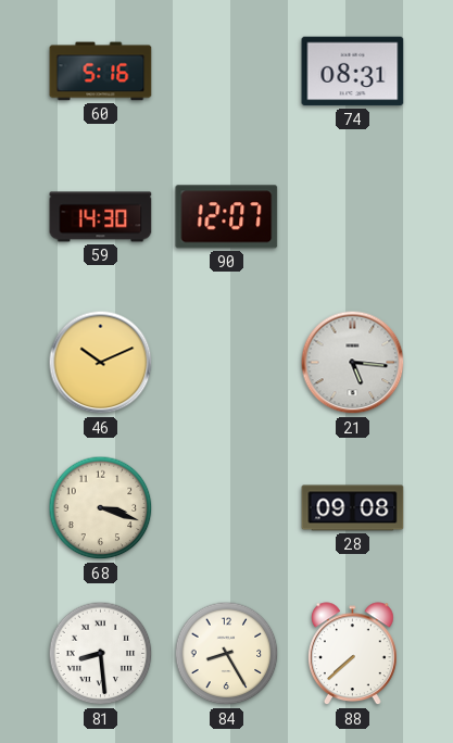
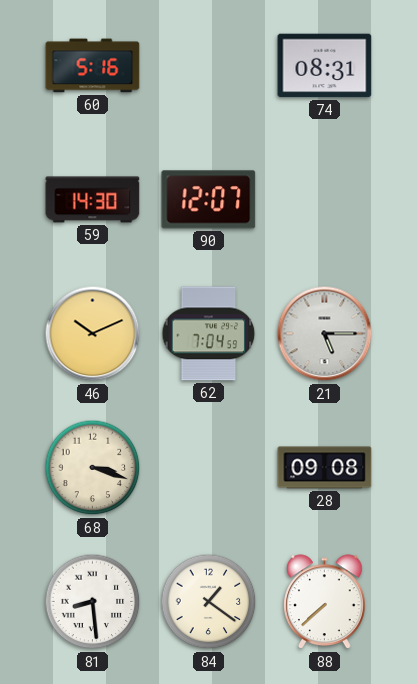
62: none -> 7:04 (209, 334)
21: 5:16 -> 5:15 (325, 334)
84: 8:25 -> 1:21 (209, 602)
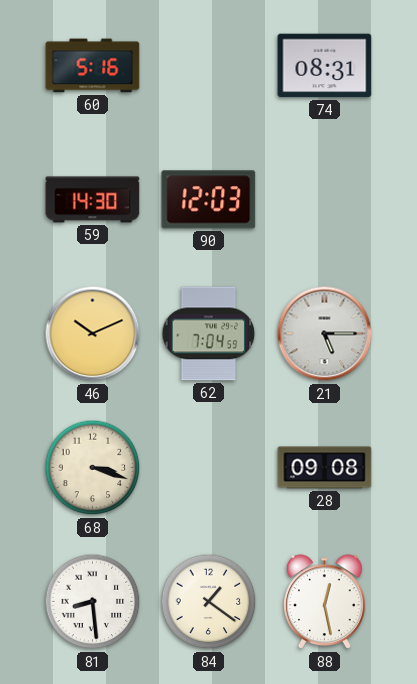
90: 12:07 -> 12:03 (209, 200)
88: 7:38 -> 12:28 (325, 602)
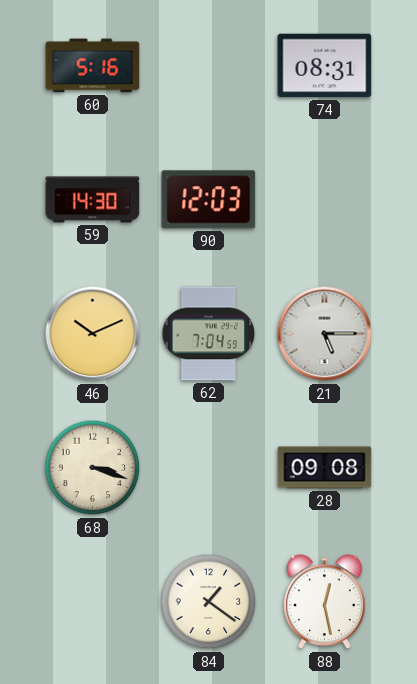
81: 8:29 -> none (93, 602)
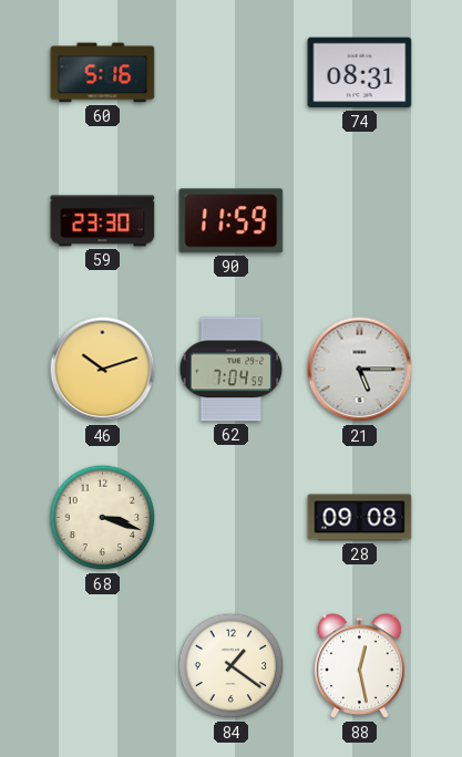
59: 14:30 -> 23:30 (103, 221)
90: 12:03 -> 11:59 (232, 221)
46: 10:11 -> 10:12 (103, 370)
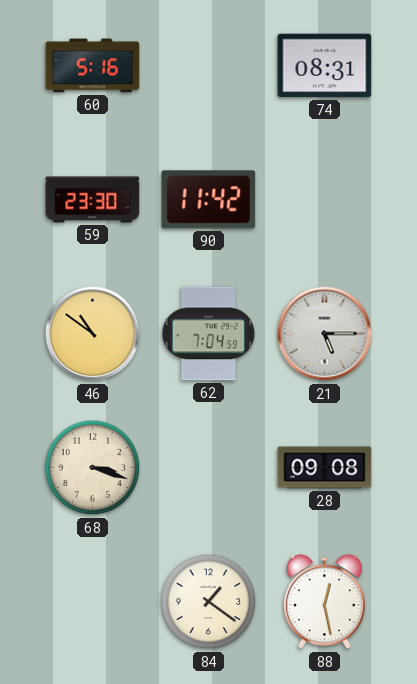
90: 11:59 -> 11:42 (209, 200)
46: 10:12 -> 10:51 (93, 334)
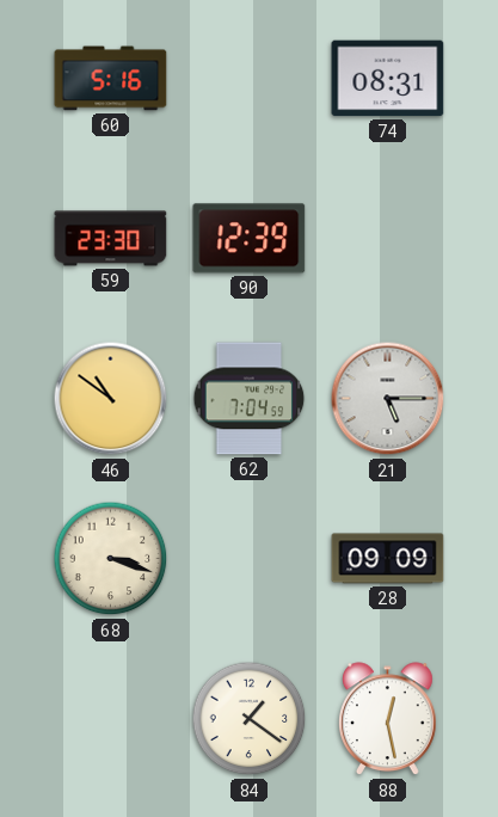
90: 11:42 -> 12:39 (250, 239)
28: 09:08 -> 09:09 (388, 559)
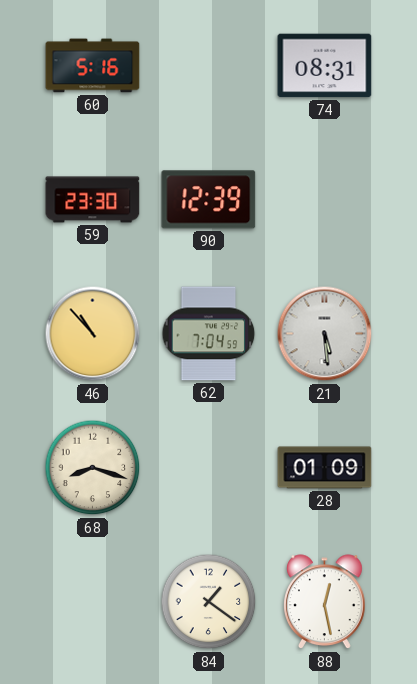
46: 10:51 -> 10:53 (93, 334)
21: 5:15 -> 5:29 (325, 334)
68: 3:18 -> 8:18 (93, 468)
28: 09:09 -> 01:09 (325, 468)
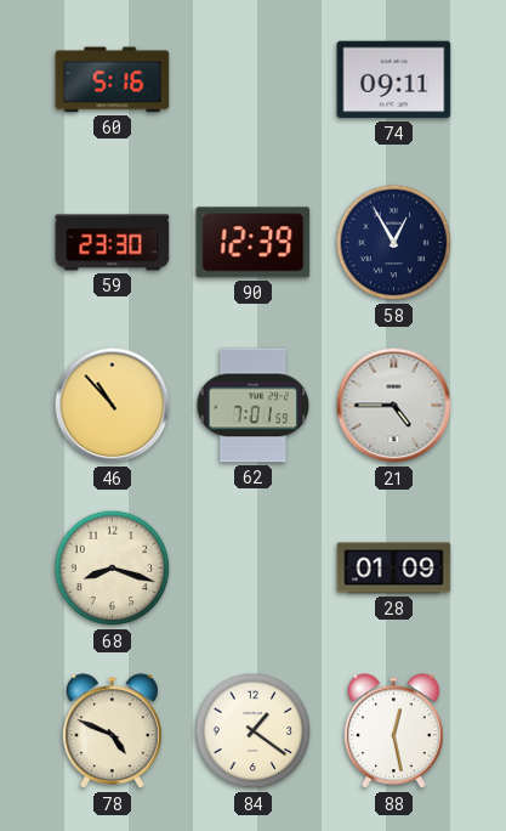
74: 08:31 -> 09:11 (394, 80)
58: none -> 12:55 (394, 243)
62: 7:04 -> 7:01 (254, 406)
21: 5:29 -> 4:45 (394, 406)
78: none -> 4:49 (113, 731)
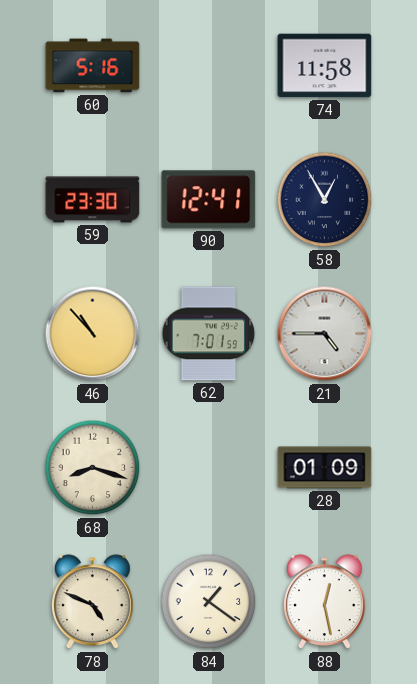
74: 09:11 -> 11:58 (325, 66)
90: 12:39 -> 12:41 (209, 200)
